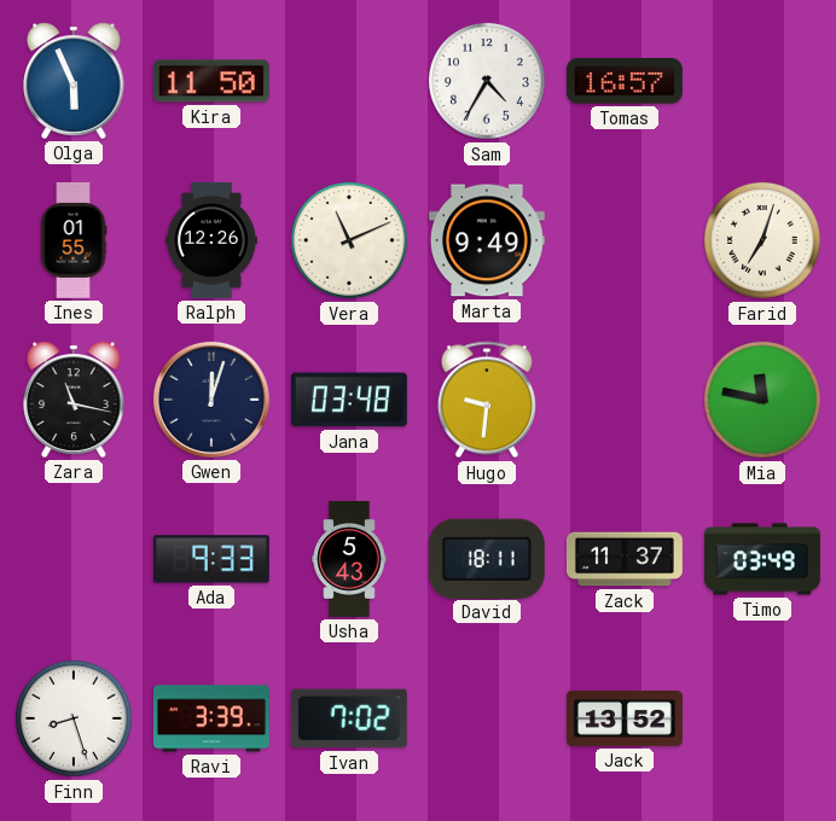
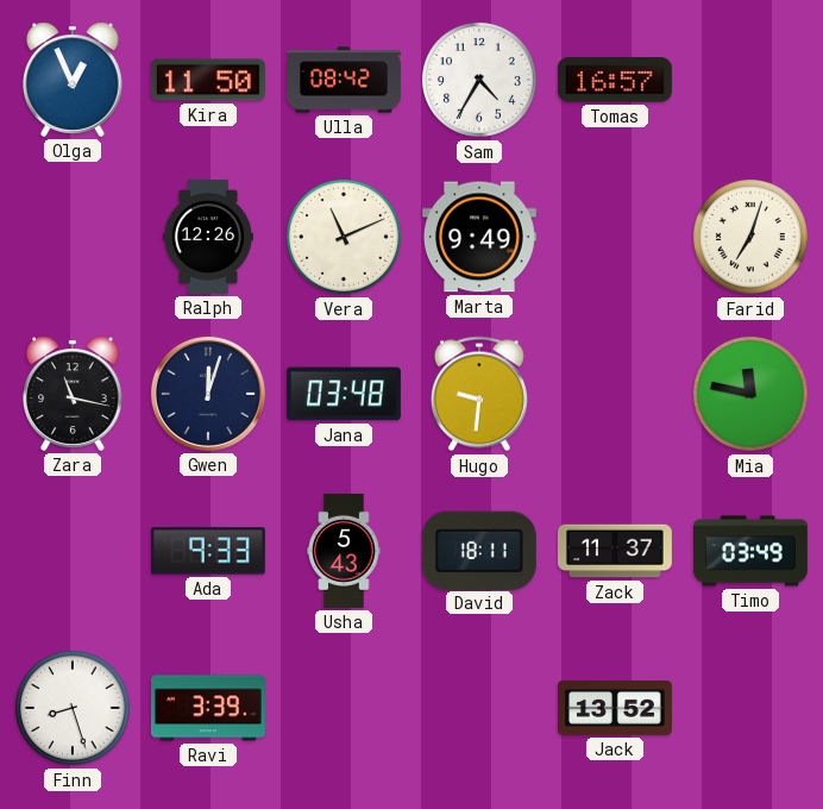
Olga: 5:56 -> 12:56 (73, 80)
Ulla: none -> 08:42 (344, 80)
Ines: 01:55 -> none (74, 240)
Ivan: 7:02 -> none (349, 718)
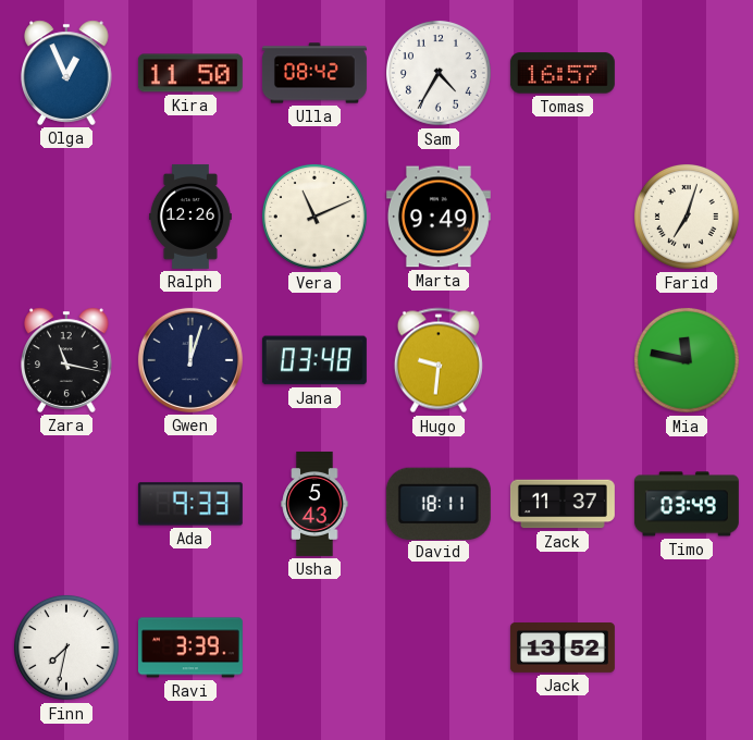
Finn: 8:27 -> 7:32 (66, 647)
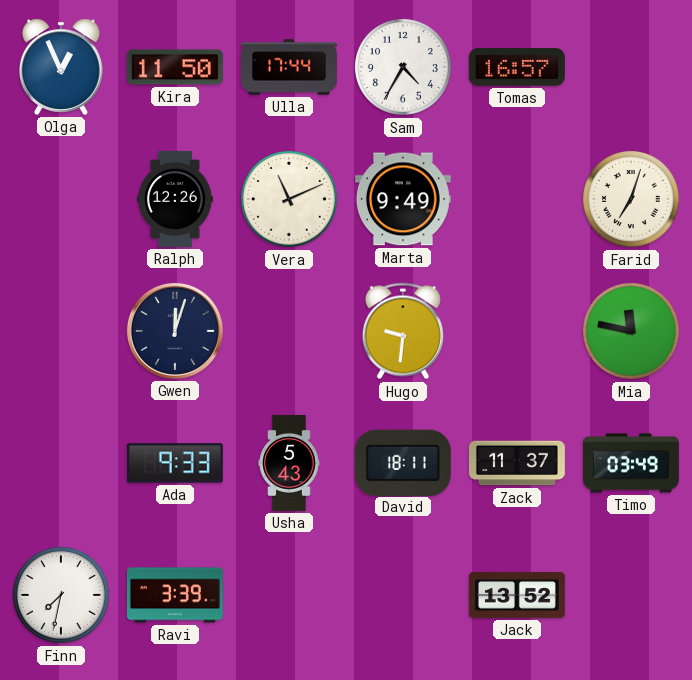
Ulla: 08:42 -> 17:44 (289, 67)
Zara: 11:17 -> none (66, 360)
Jana: 03:48 -> none (314, 360)
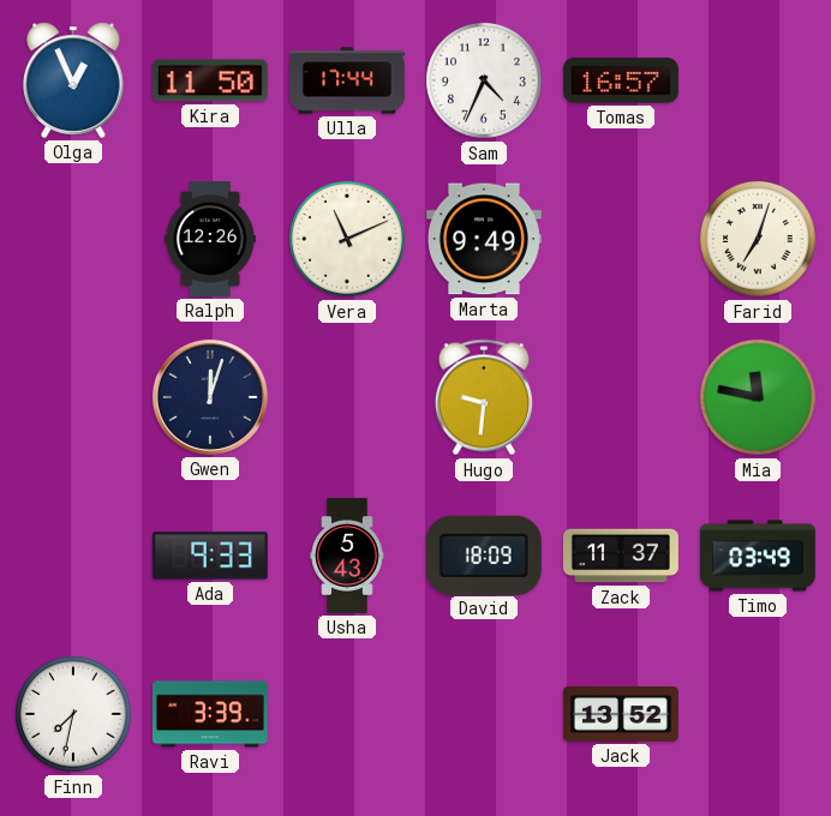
Sam: 4:35 -> 4:34 (484, 80)
David: 18:11 -> 18:09 (484, 554)
